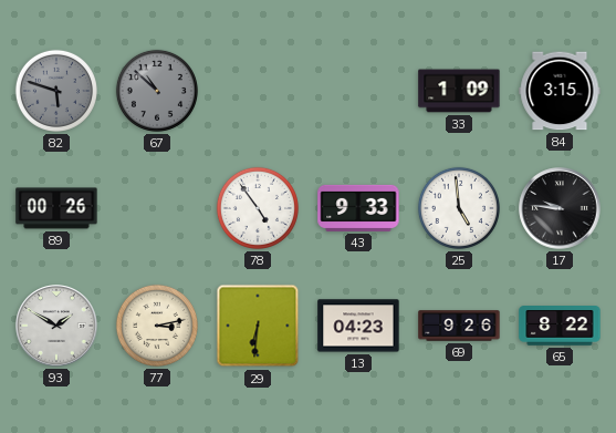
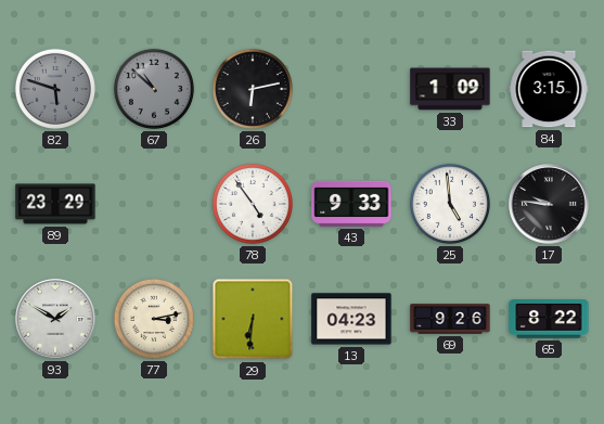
26: none -> 6:13 (253, 89)
89: 00:26 -> 23:29 (55, 204)
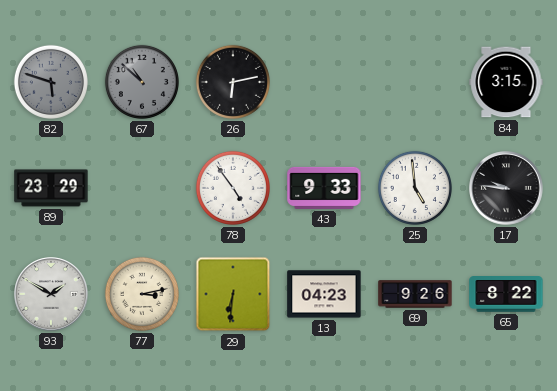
33: 1:09 -> none (450, 89)
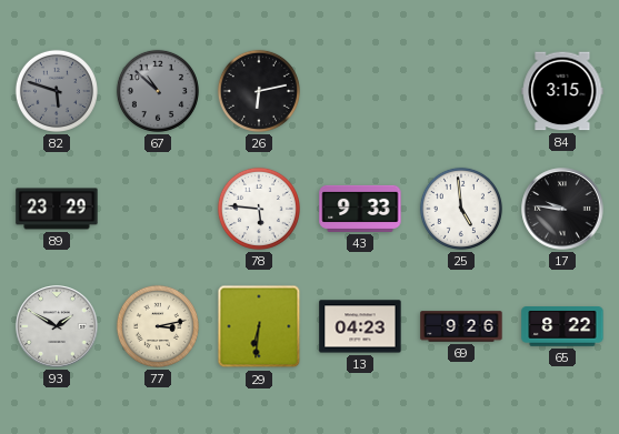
78: 4:54 -> 5:46 (259, 209)
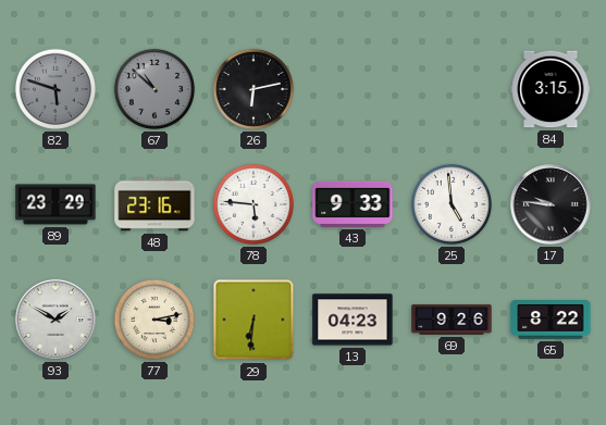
48: none -> 23:16 (154, 204)
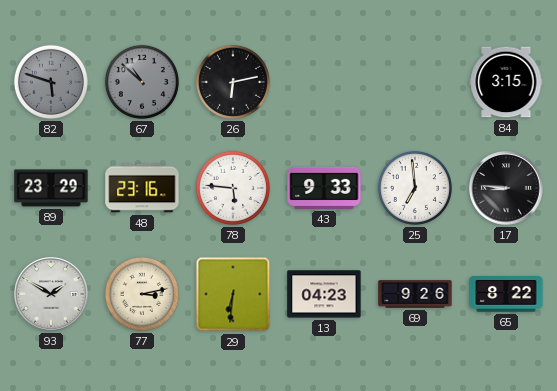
25: 4:59 -> 6:59 (415, 188)
17: 9:46 -> 8:46 (506, 188)
